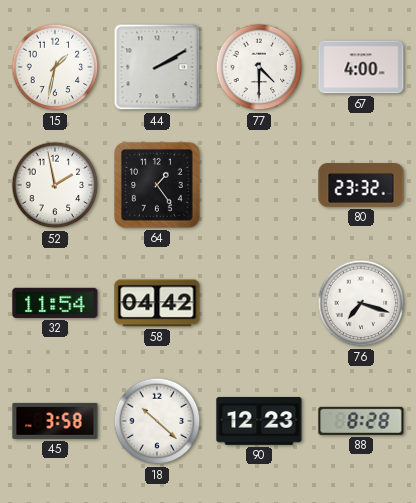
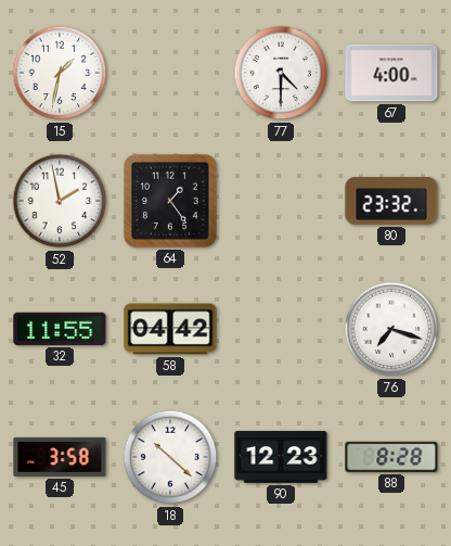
44: 2:10 -> none (157, 67)
32: 11:54 -> 11:55 (60, 329)
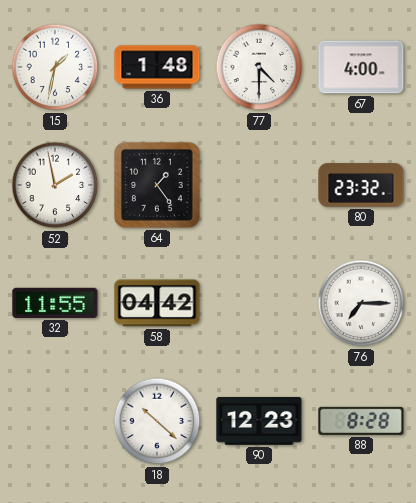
36: none -> 1:48 (157, 67)
76: 7:18 -> 7:15 (361, 303)
45: 3:58 -> none (60, 457)
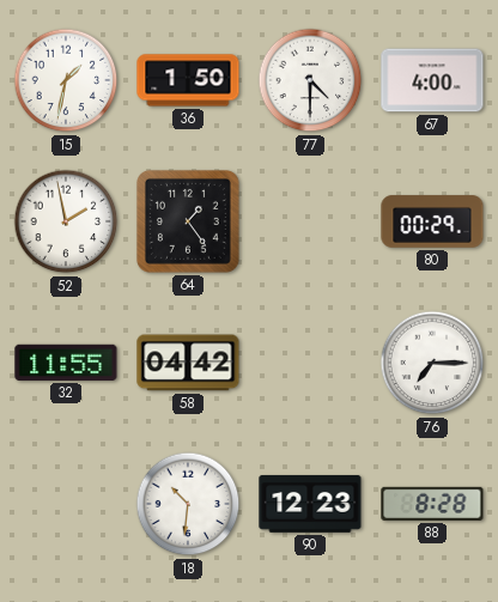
36: 1:48 -> 1:50 (188, 80)
80: 23:32 -> 00:29 (432, 221)
18: 10:22 -> 10:31 (188, 504)
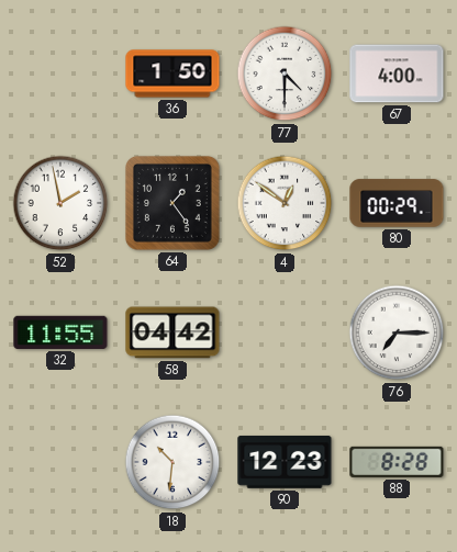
15: 1:32 -> none (66, 80)
4: none -> 12:51 (285, 203)
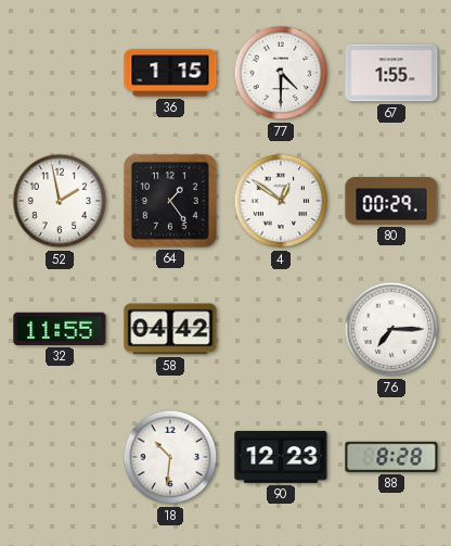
36: 1:50 -> 1:15 (170, 73)
67: 4:00 -> 1:55 (391, 73)
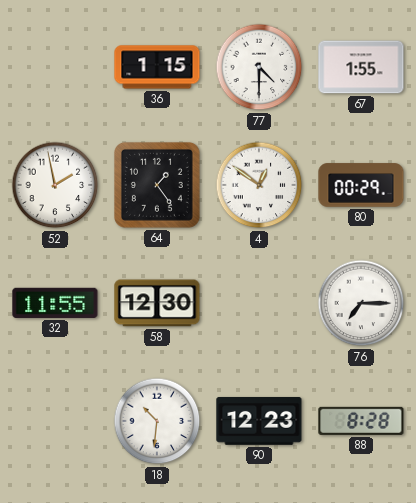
58: 04:42 -> 12:30 (157, 303)
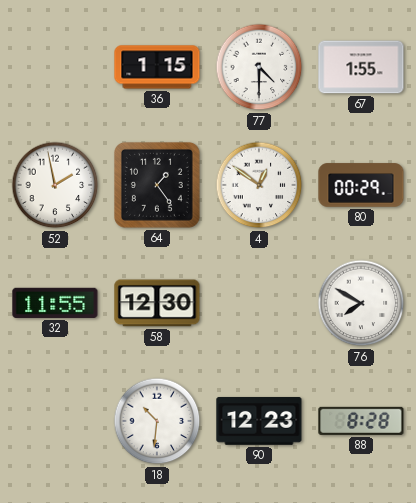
76: 7:15 -> 7:50 (361, 303)
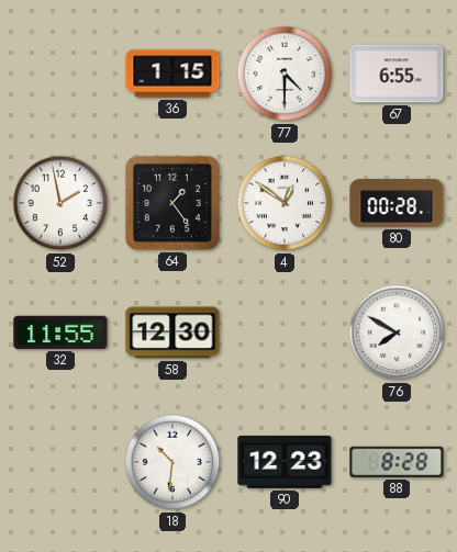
67: 1:55 -> 6:55 (397, 74)
80: 00:29 -> 00:28 (397, 203)
